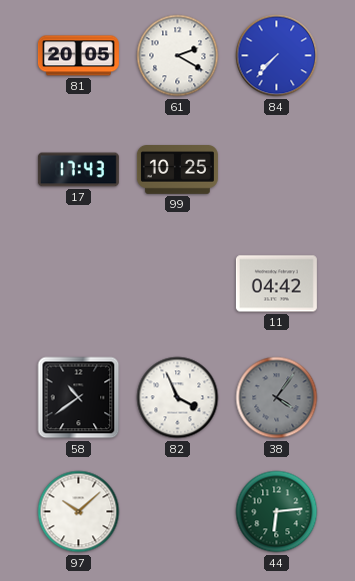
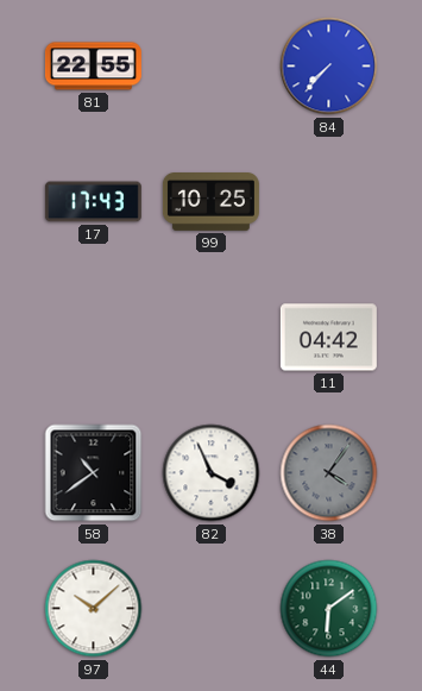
81: 20:05 -> 22:55 (93, 67)
61: 2:20 -> none (178, 56)
44: 6:14 -> 6:09 (329, 609)
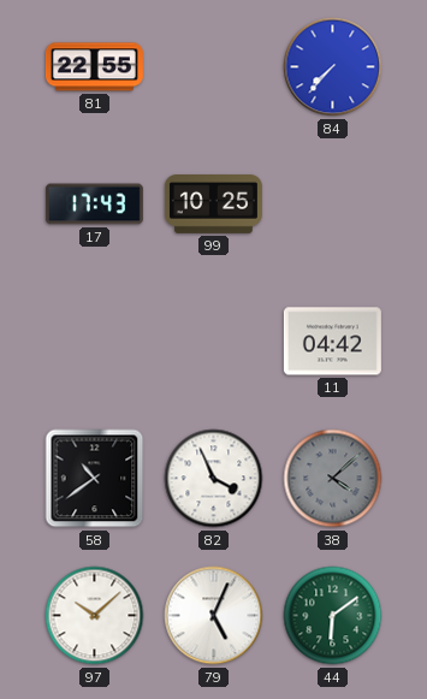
38: 4:06 -> 4:08 (333, 479)
79: none -> 5:04 (214, 616)
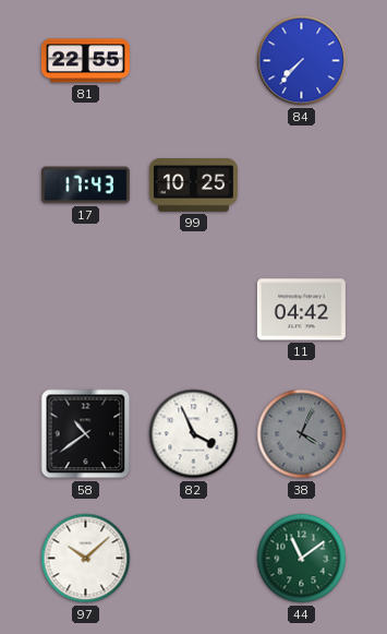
38: 4:08 -> 4:04 (302, 434)
79: 5:04 -> none (214, 616)
44: 6:09 -> 11:09 (302, 559)
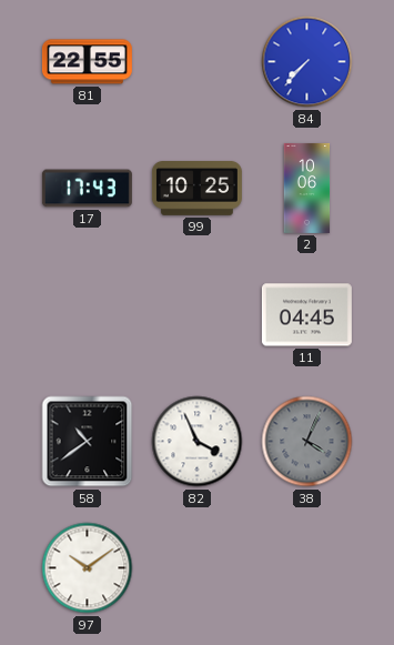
2: none -> 10:06 (307, 188)
11: 04:42 -> 04:45 (306, 315)
97: 10:08 -> 10:09 (88, 568)
44: 11:09 -> none (302, 559)
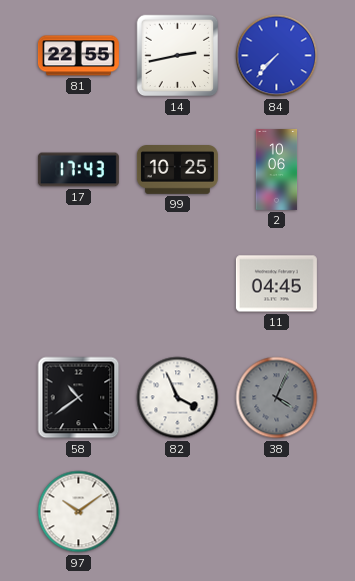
14: none -> 2:43 (178, 56)
